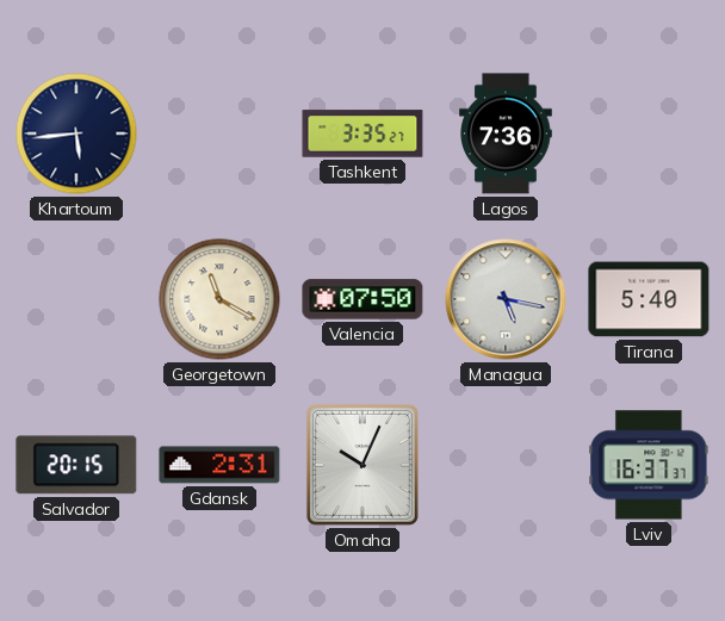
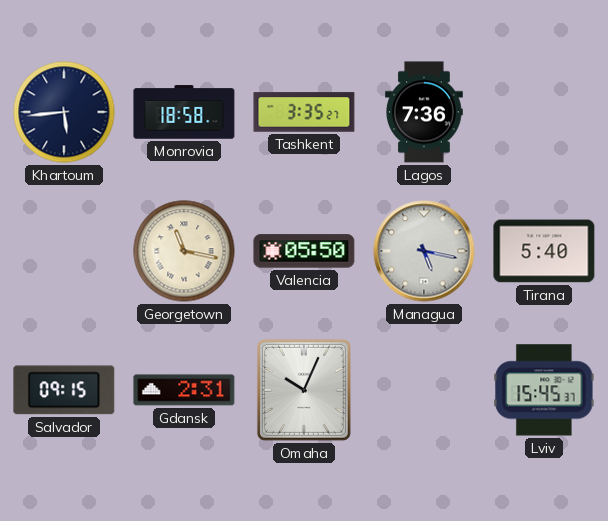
Monrovia: none -> 18:58 (184, 112)
Georgetown: 11:20 -> 11:17 (184, 251)
Valencia: 07:50 -> 05:50 (304, 251)
Salvador: 20:15 -> 09:15 (64, 390)
Lviv: 16:37 -> 15:45 (544, 390)
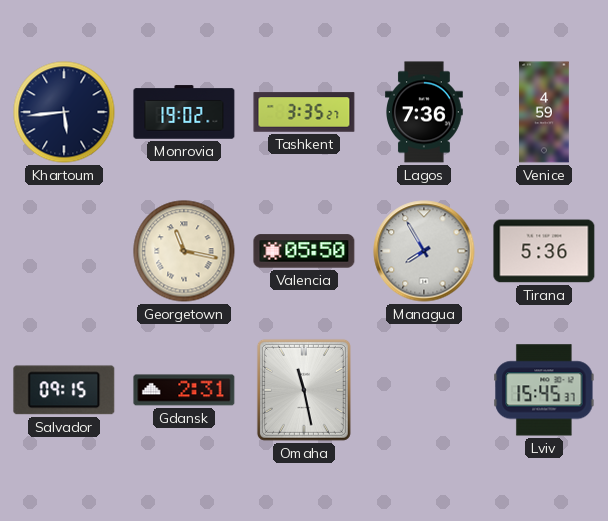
Monrovia: 18:58 -> 19:02 (184, 112)
Venice: none -> 4:59 (544, 112)
Managua: 5:17 -> 7:55 (424, 251)
Tirana: 5:40 -> 5:36 (544, 251)
Omaha: 10:04 -> 11:28 (304, 390)
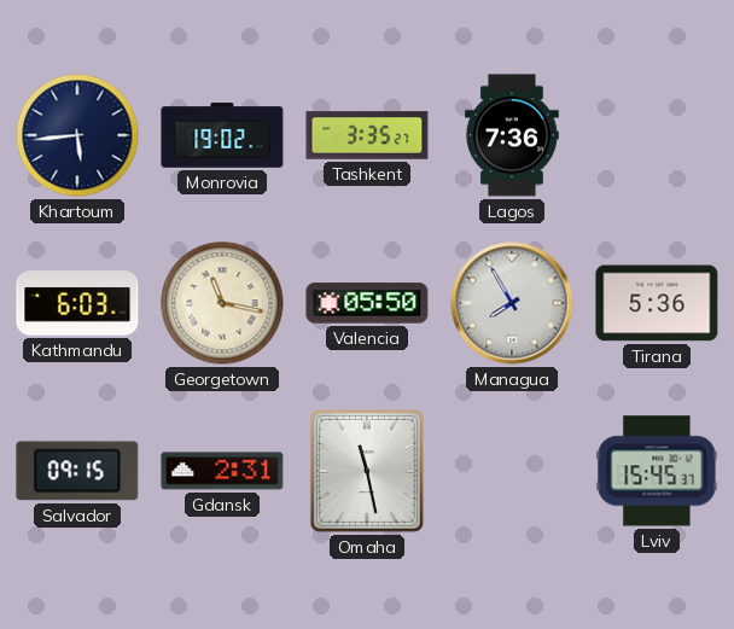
Venice: 4:59 -> none (544, 112)
Kathmandu: none -> 6:03 (77, 303)
